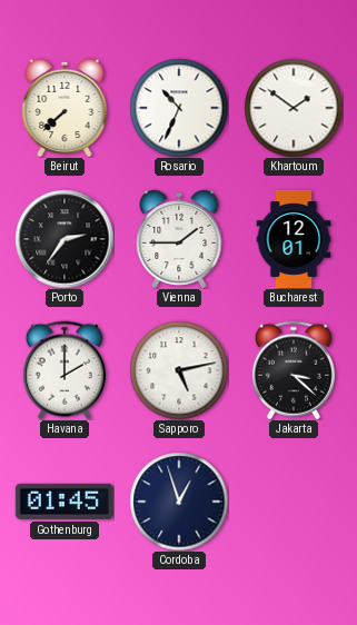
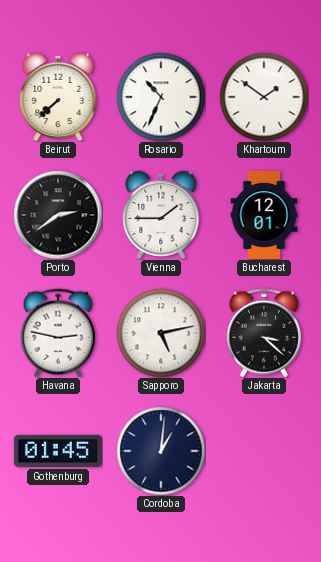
Porto: 2:36 -> 2:39 (58, 215)
Havana: 2:00 -> 2:47 (58, 333)
Cordoba: 12:57 -> 1:01 (161, 451)
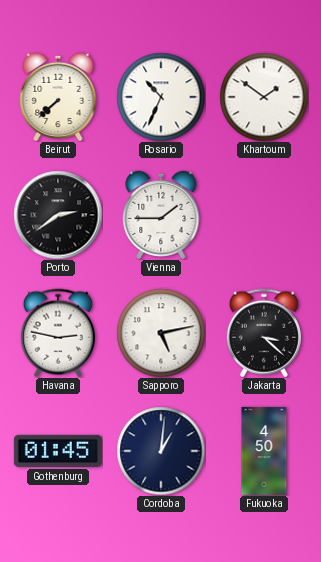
Bucharest: 12:01 -> none (264, 215)
Fukuoka: none -> 4:50 (264, 451)
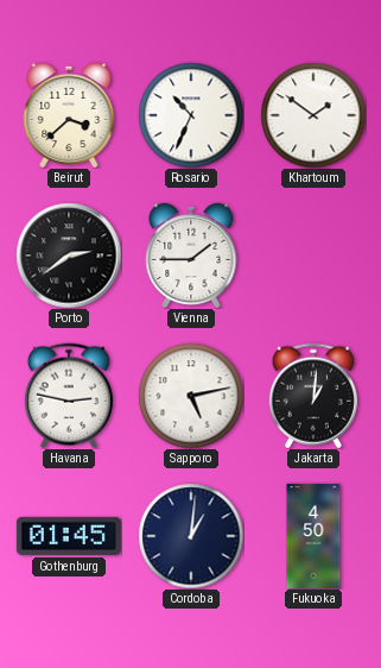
Beirut: 7:38 -> 3:38 (69, 114)
Jakarta: 3:22 -> 1:01 (313, 396)
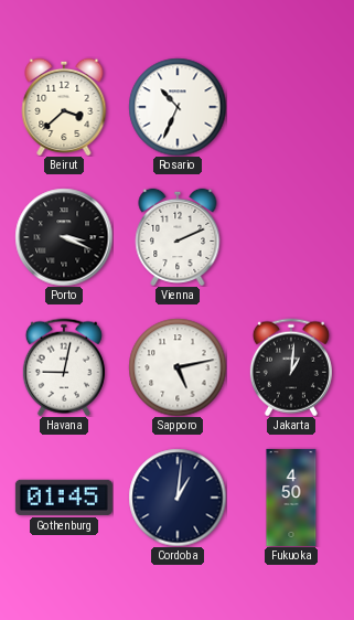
Khartoum: 1:51 -> none (313, 115)
Porto: 2:39 -> 3:19 (64, 237)
Vienna: 1:45 -> 2:11 (178, 236)
Havana: 2:47 -> 9:02 (64, 367)
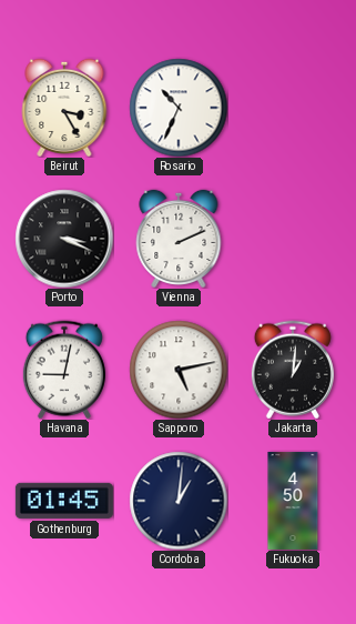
Beirut: 3:38 -> 3:25 (64, 107)
